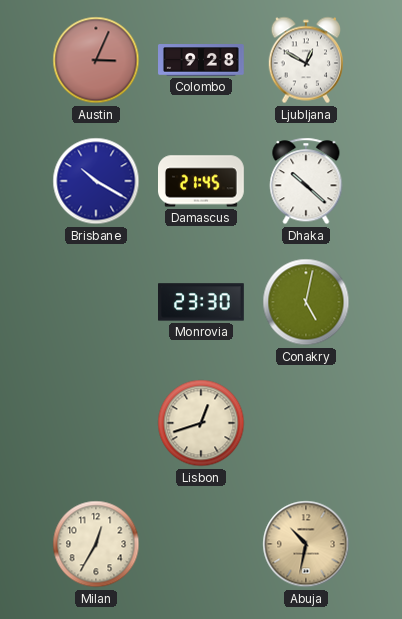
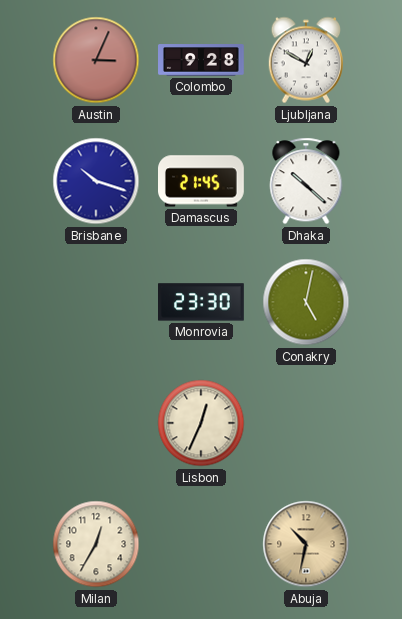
Brisbane: 10:20 -> 10:18 (96, 181)
Lisbon: 12:42 -> 12:34 (201, 423)
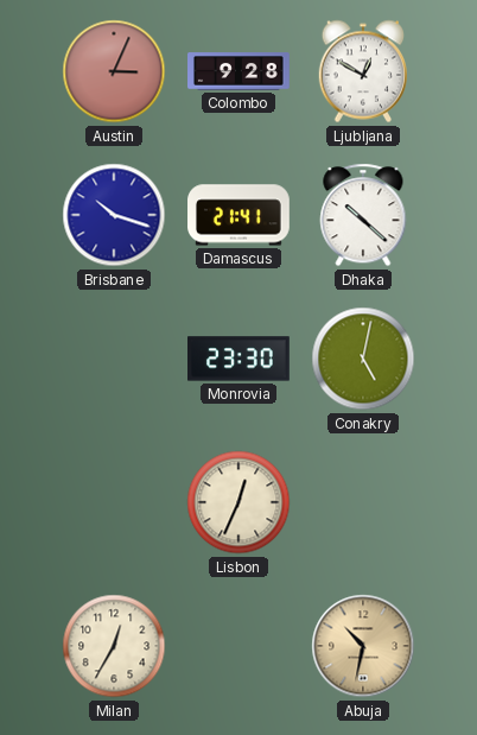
Damascus: 21:45 -> 21:41 (240, 215)
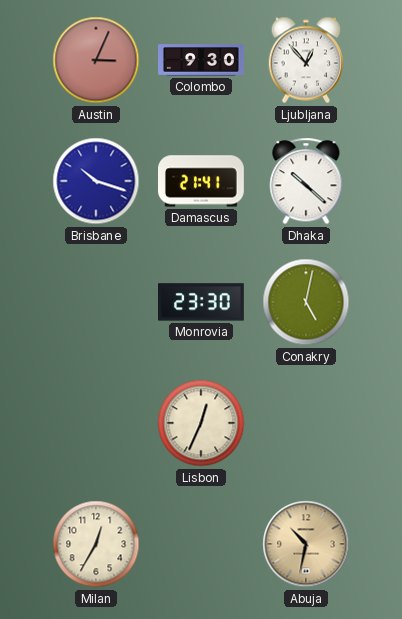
Colombo: 9:28 -> 9:30 (201, 60)
Ljubljana: 12:50 -> 12:53 (306, 60)
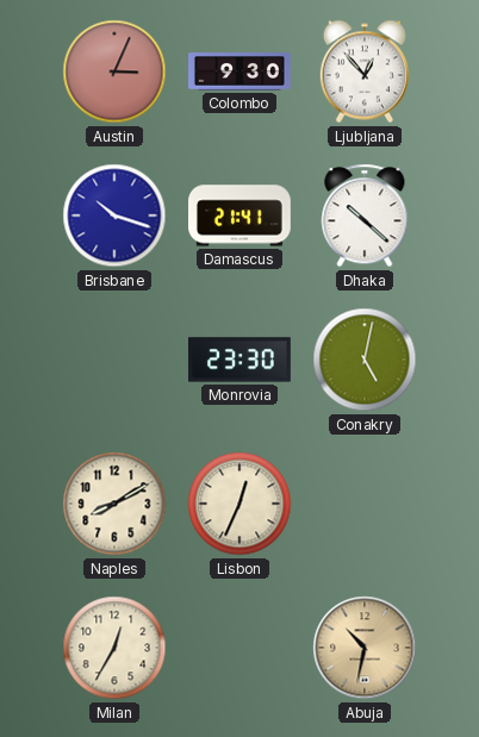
Naples: none -> 8:10 (114, 504)
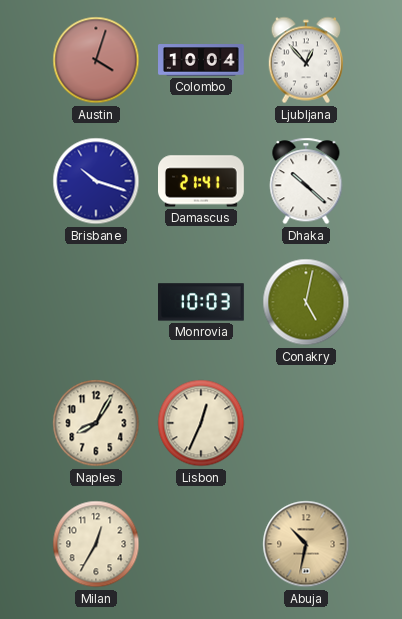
Austin: 3:04 -> 4:03 (96, 60)
Colombo: 9:30 -> 10:04 (201, 60)
Monrovia: 23:30 -> 10:03 (202, 302)
Naples: 8:10 -> 8:05 (96, 423)
